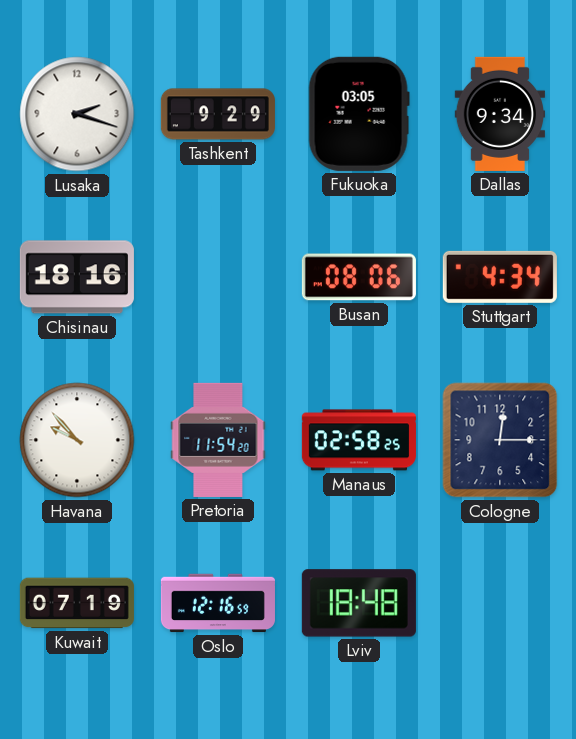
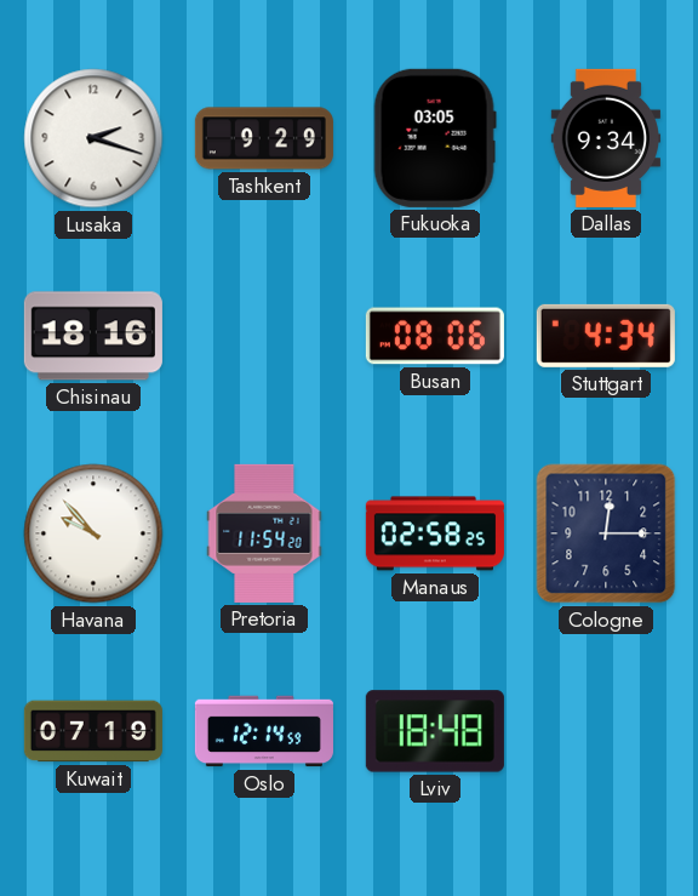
Oslo: 12:16 -> 12:14 (264, 731)
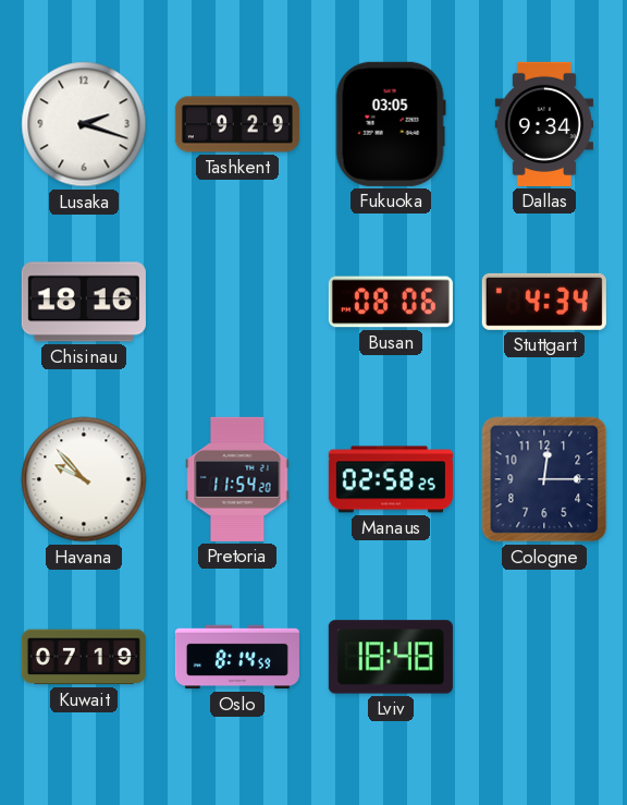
Oslo: 12:14 -> 8:14 (237, 657)
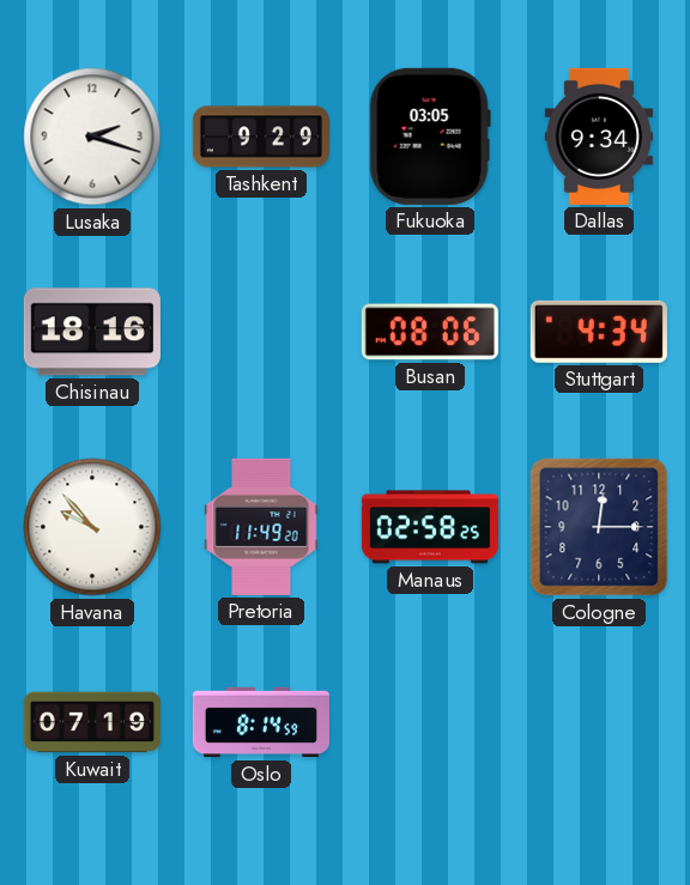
Pretoria: 11:54 -> 11:49 (261, 527)
Lviv: 18:48 -> none (391, 657)
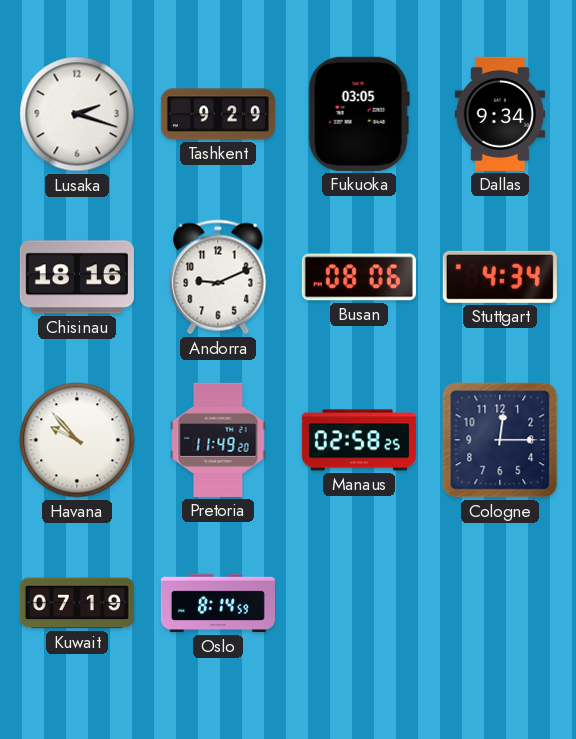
Andorra: none -> 9:11 (218, 277)
